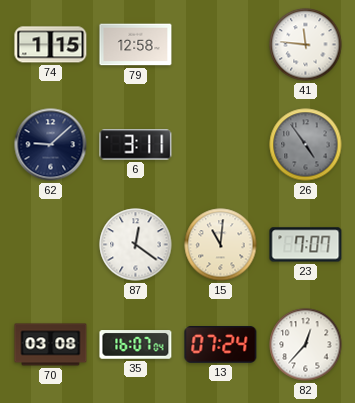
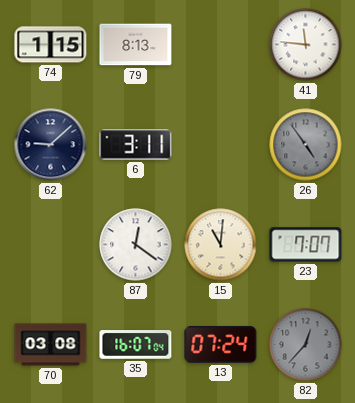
79: 12:58 -> 8:13 (136, 45)
82 dial: white -> grey (306, 345)
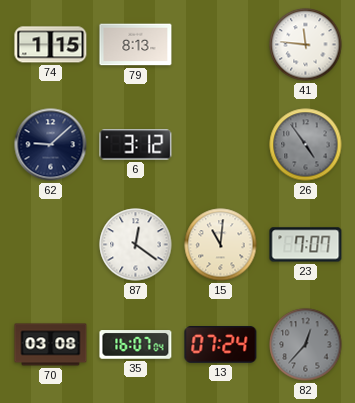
6: 3:11 -> 3:12 (136, 145)
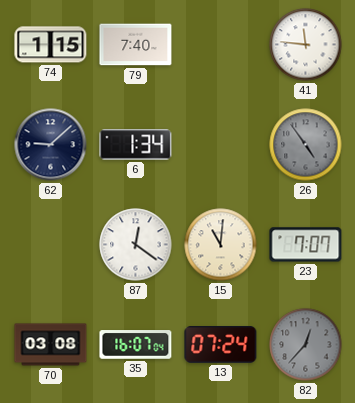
79: 8:13 -> 7:40 (136, 45)
6: 3:12 -> 1:34 (136, 145)
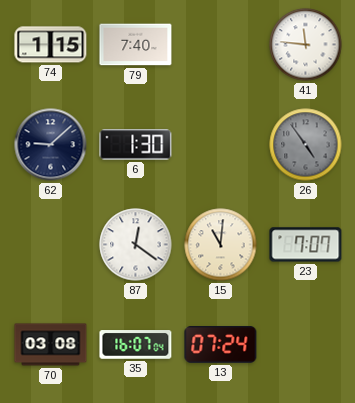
6: 1:34 -> 1:30 (136, 145)
82: 12:37 -> none (306, 345)
